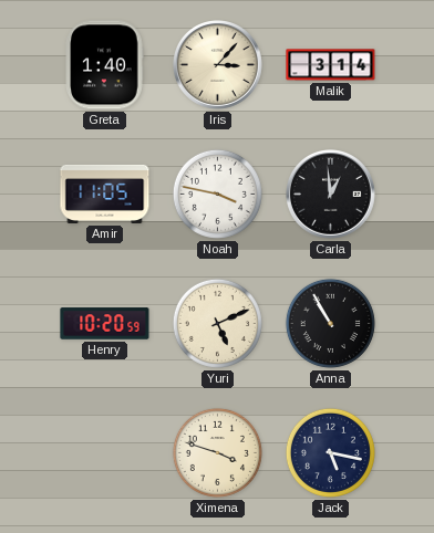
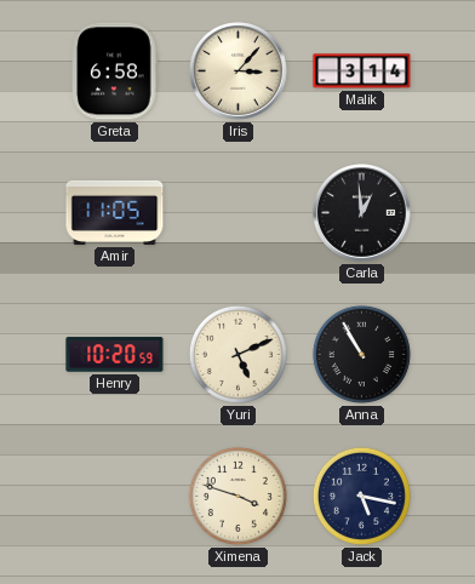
Greta: 1:40 -> 6:58 (114, 71)
Noah: 3:47 -> none (217, 194)
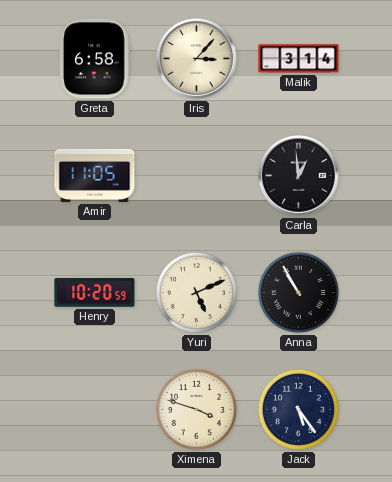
Jack: 5:17 -> 5:24 (298, 409)
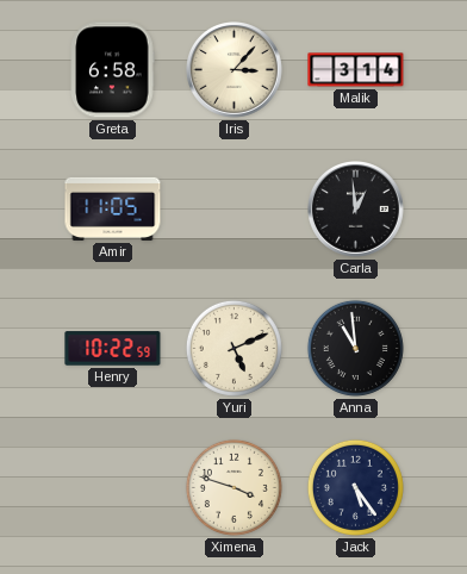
Henry: 10:20 -> 10:22 (113, 349)
Anna: 10:55 -> 10:59 (355, 348)
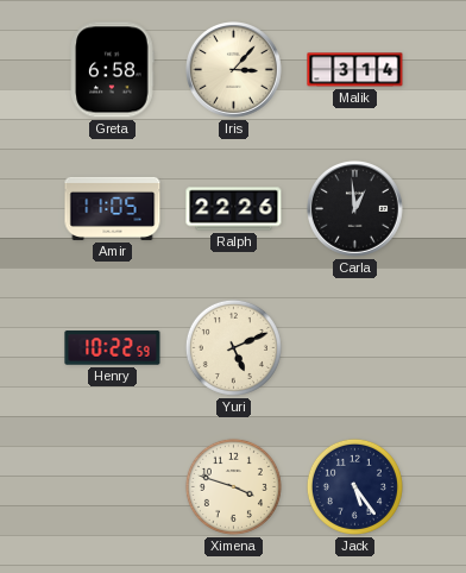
Ralph: none -> 22:26 (234, 209)
Anna: 10:59 -> none (355, 348)
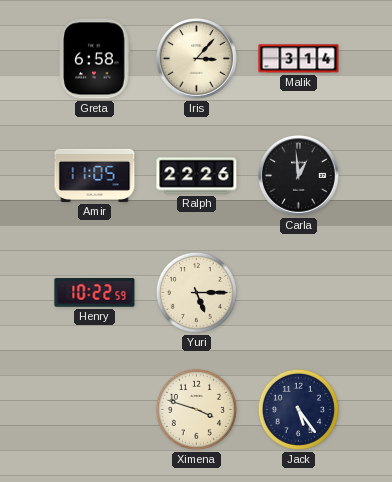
Yuri: 5:11 -> 5:15 (196, 292)
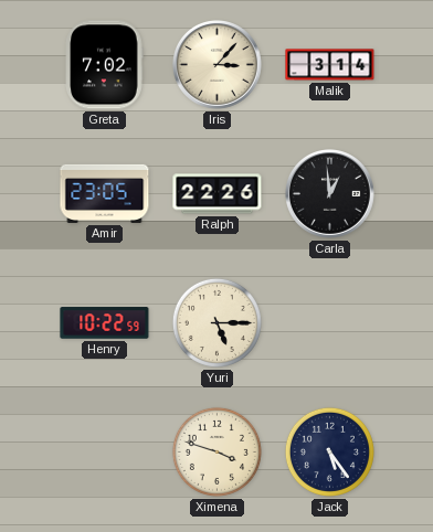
Greta: 6:58 -> 7:02 (104, 65)
Amir: 11:05 -> 23:05 (105, 193)
